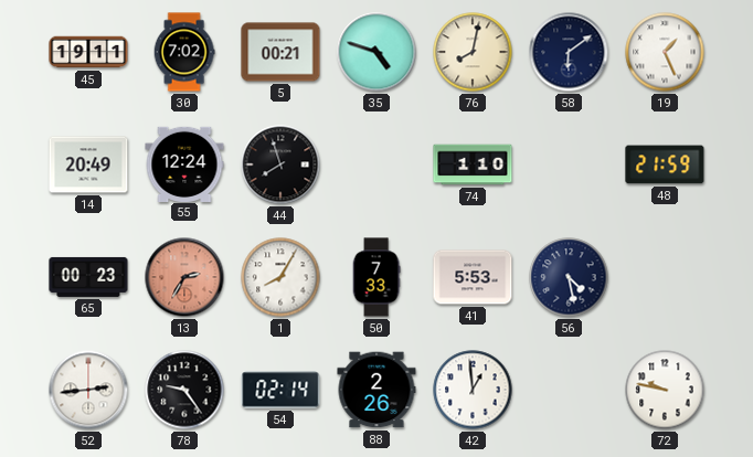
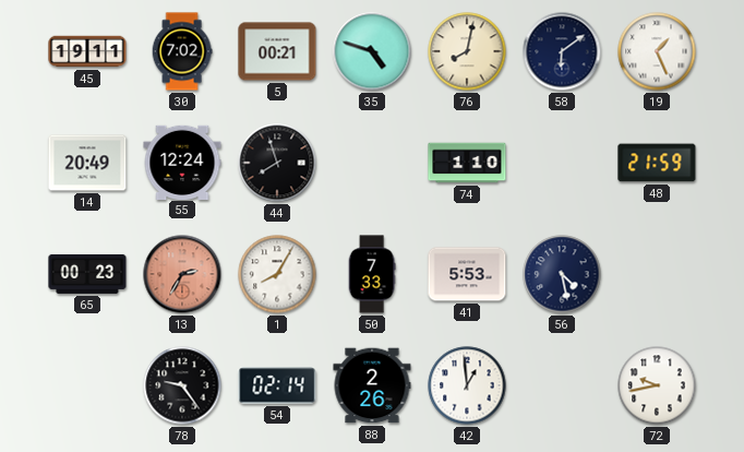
52: 2:44 -> none (88, 390)
72: 9:47 -> 9:43 (657, 385)
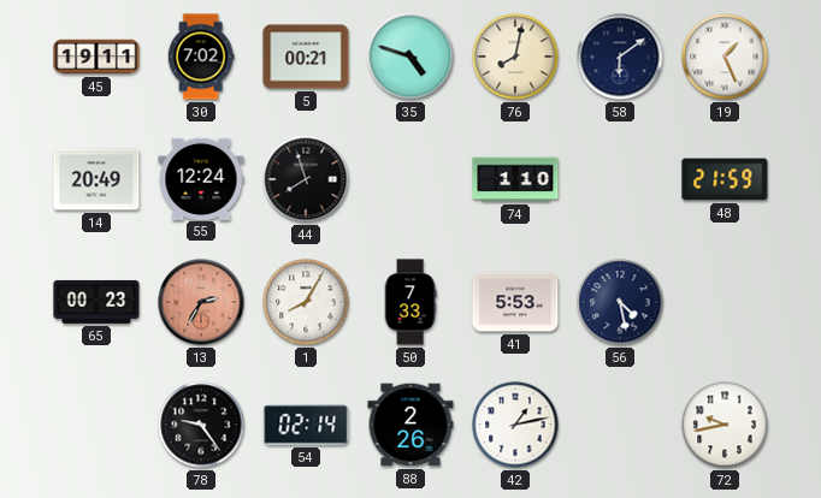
42: 12:59 -> 1:13 (515, 425)
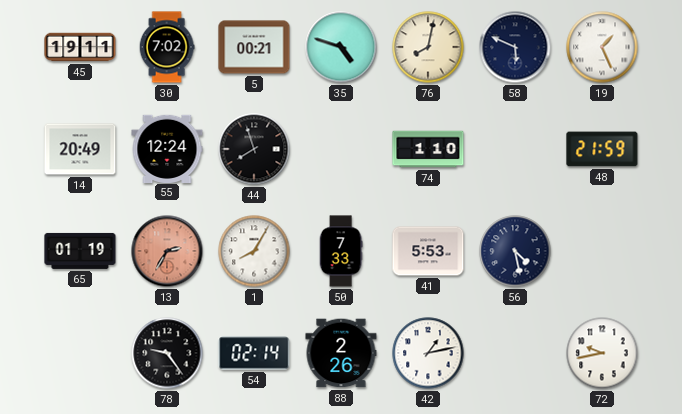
58: 6:09 -> 5:49 (515, 47)
65: 00:23 -> 01:19 (80, 251)
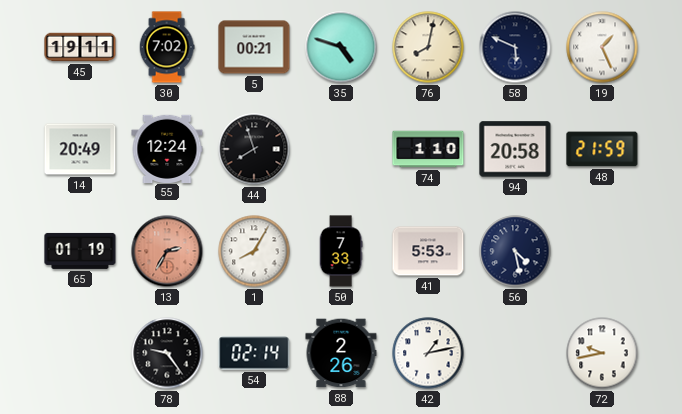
94: none -> 20:58 (515, 149)
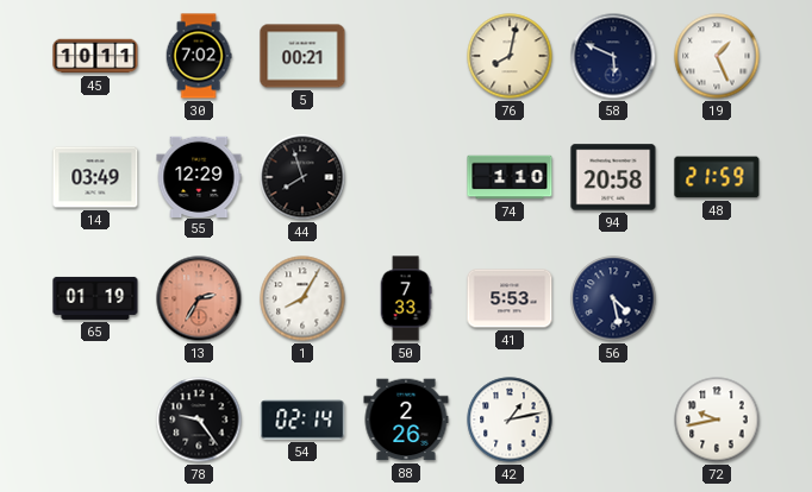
45: 19:11 -> 10:11 (95, 56)
35: 4:48 -> none (341, 47)
14: 20:49 -> 03:49 (95, 177)
55: 12:24 -> 12:29 (199, 176)
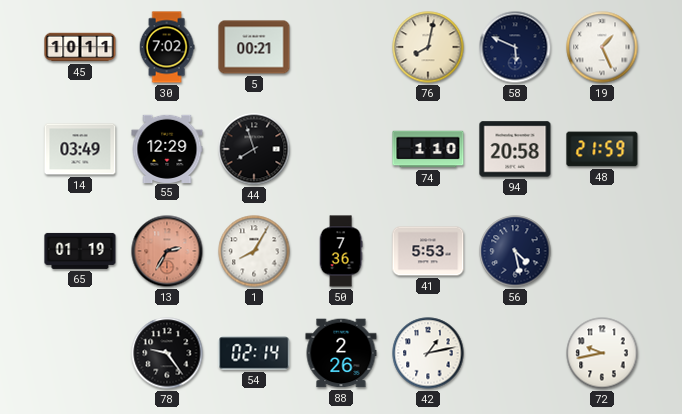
50: 7:33 -> 7:36 (341, 251)
